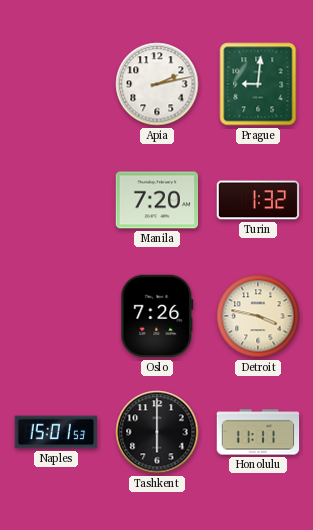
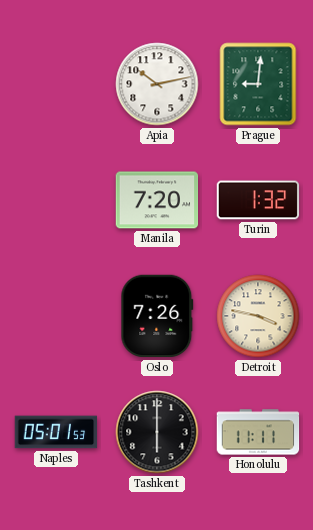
Apia: 2:13 -> 10:13 (157, 84)
Naples: 15:01 -> 05:01 (56, 432)
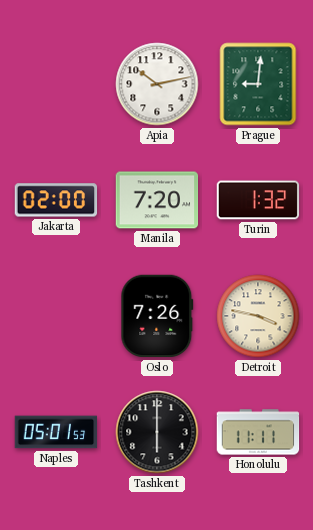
Jakarta: none -> 02:00 (56, 200)
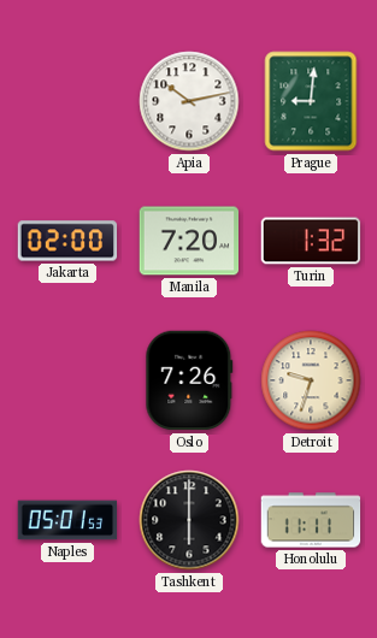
Detroit: 3:47 -> 9:33 (311, 380)
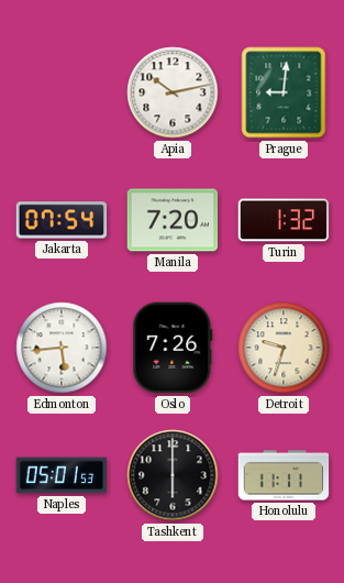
Jakarta: 02:00 -> 07:54 (62, 220)
Edmonton: none -> 5:44 (62, 348)
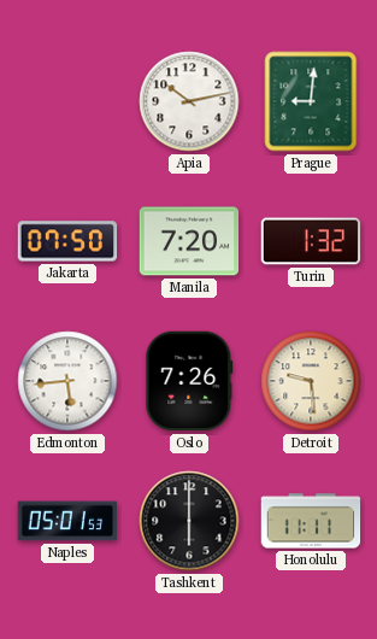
Jakarta: 07:54 -> 07:50 (67, 241)
Detroit: 9:33 -> 9:29 (311, 381)
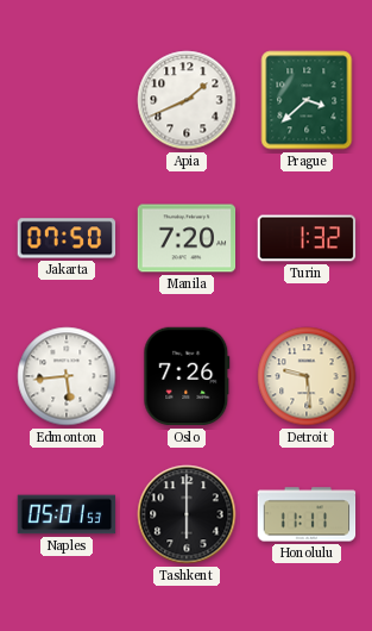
Apia: 10:13 -> 1:41 (187, 100)
Prague: 9:01 -> 3:38 (307, 100)
